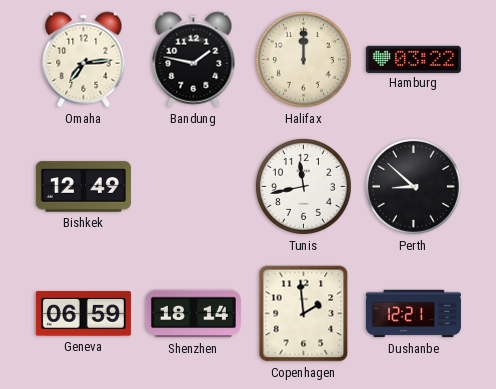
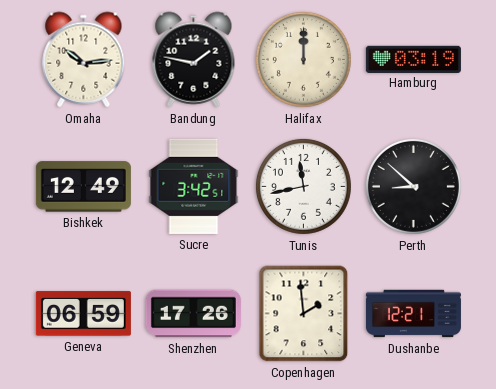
Omaha: 7:14 -> 10:14 (84, 60)
Hamburg: 03:22 -> 03:19 (413, 59)
Sucre: none -> 3:42 (194, 186)
Shenzhen: 18:14 -> 17:26 (193, 314)
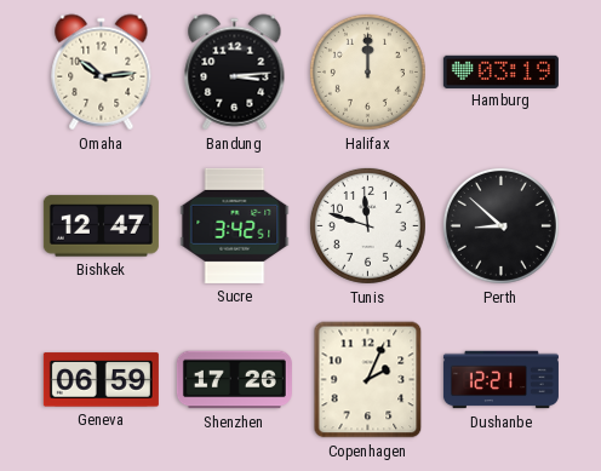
Bandung: 1:47 -> 3:14 (235, 73)
Bishkek: 12:49 -> 12:47 (101, 226)
Tunis: 11:43 -> 11:48 (367, 225)
Copenhagen: 1:59 -> 2:04 (368, 380)
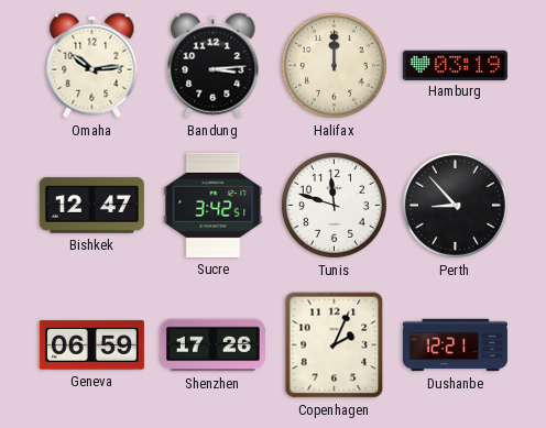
Perth: 8:52 -> 8:53 (455, 205)
